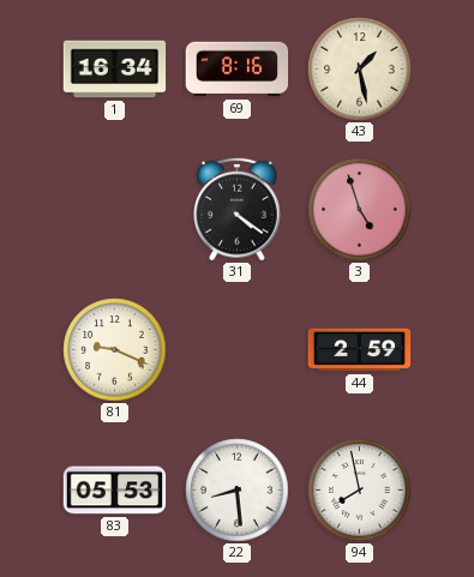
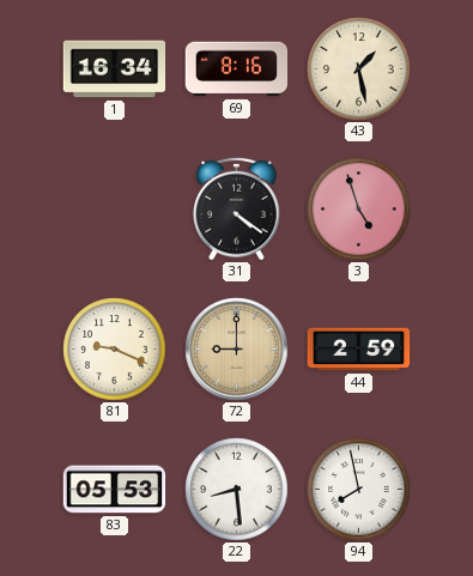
72: none -> 9:00 (237, 350)
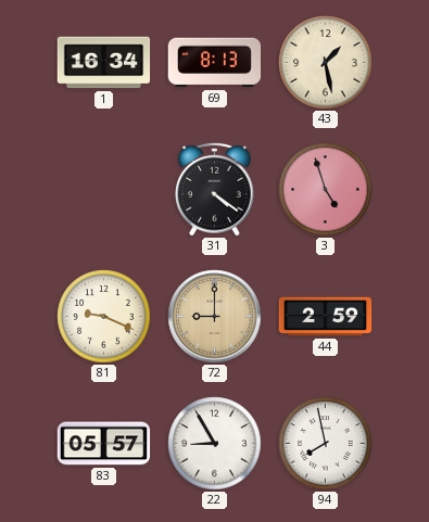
69: 8:16 -> 8:13 (215, 63)
83: 05:53 -> 05:57 (104, 444)
22: 8:29 -> 8:55 (215, 444)
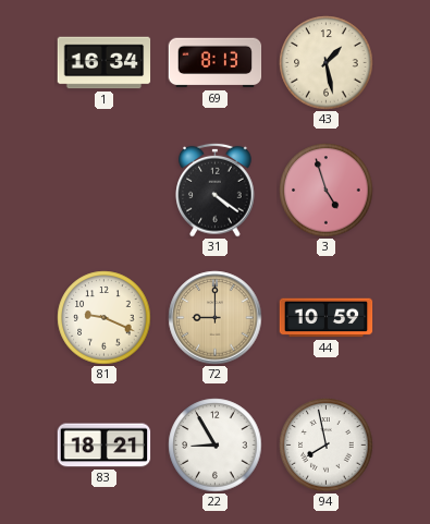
44: 2:59 -> 10:59 (327, 318)
83: 05:57 -> 18:21 (105, 446)
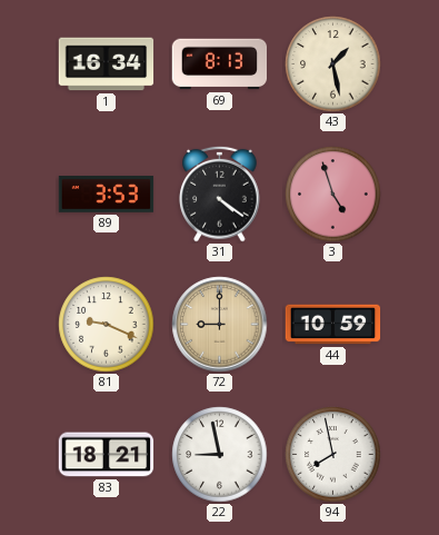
89: none -> 3:53 (107, 195)
22: 8:55 -> 8:58 (220, 455)
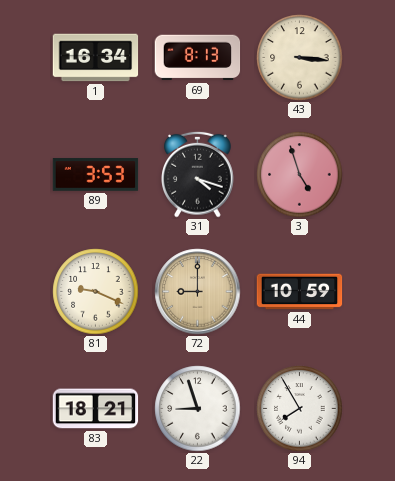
43: 1:28 -> 3:16 (300, 58)
31: 4:21 -> 4:18 (198, 174)
22: 8:58 -> 8:57 (198, 409)
94: 7:58 -> 7:55 (300, 409)
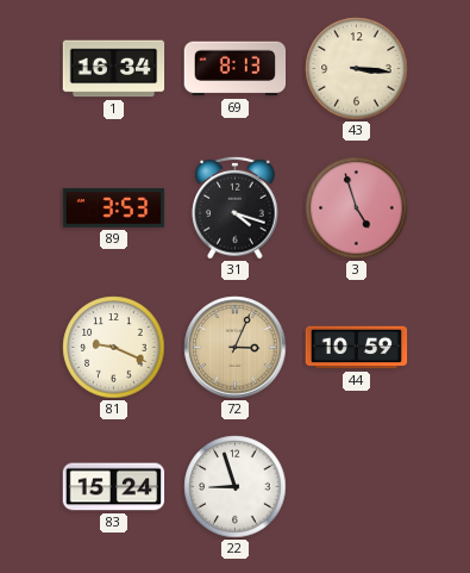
72: 9:00 -> 3:04 (236, 348)
83: 18:21 -> 15:24 (114, 487)
94: 7:55 -> none (300, 409)
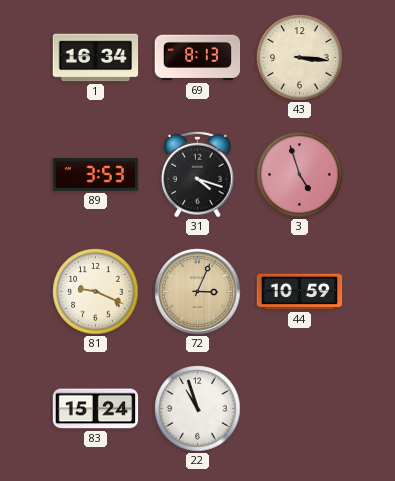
22: 8:57 -> 10:57 (198, 409)
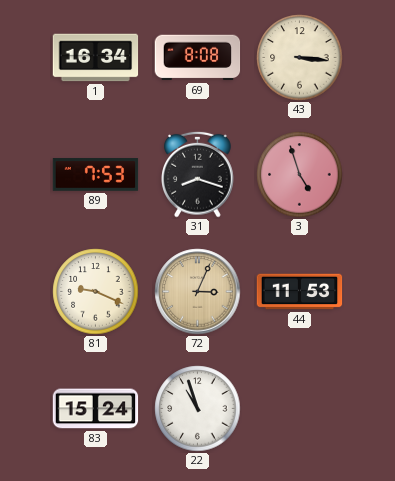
69: 8:13 -> 8:08 (198, 58)
89: 3:53 -> 7:53 (96, 175)
31: 4:18 -> 8:18 (198, 174)
44: 10:59 -> 11:53 (300, 292)
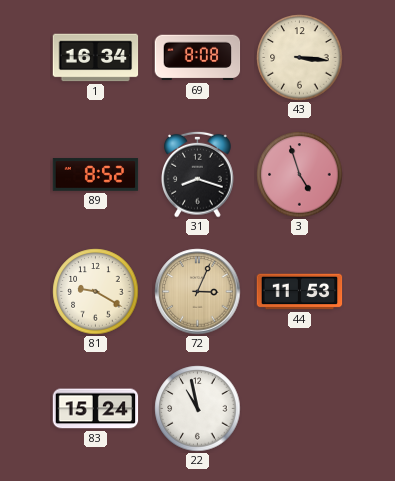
89: 7:53 -> 8:52 (96, 175)
81: 9:19 -> 9:20 (96, 292)
22: 10:57 -> 10:58 (198, 409)
